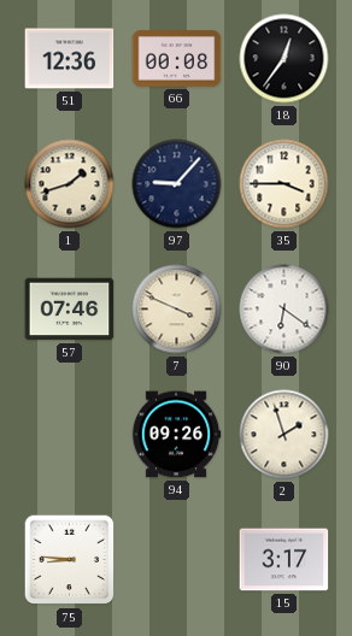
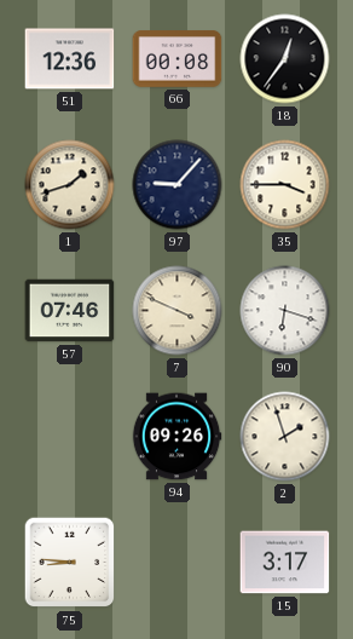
90: 6:21 -> 6:18 (285, 311)
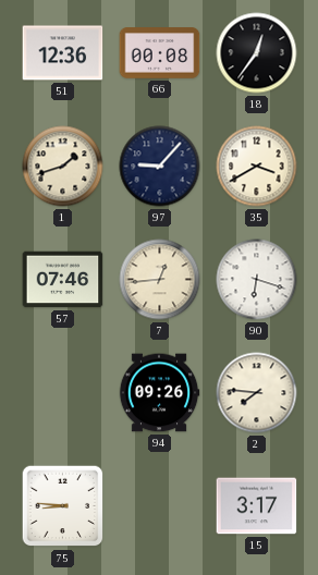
35: 3:45 -> 3:40 (257, 167)
7: 3:49 -> 12:44 (160, 280)
2: 1:57 -> 7:46 (257, 393)
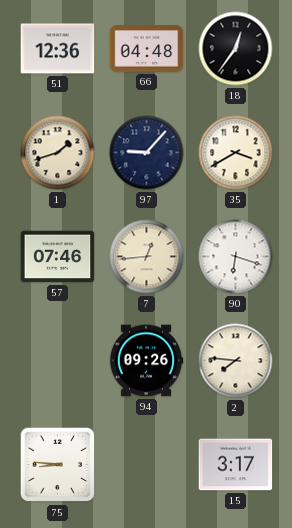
66: 00:08 -> 04:48 (147, 49)
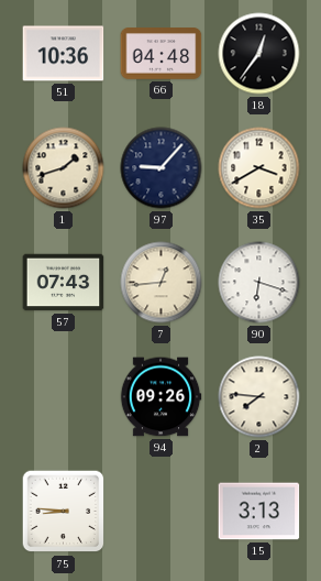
51: 12:36 -> 10:36 (64, 54)
57: 07:46 -> 07:43 (64, 283)
15: 3:17 -> 3:13 (259, 512)
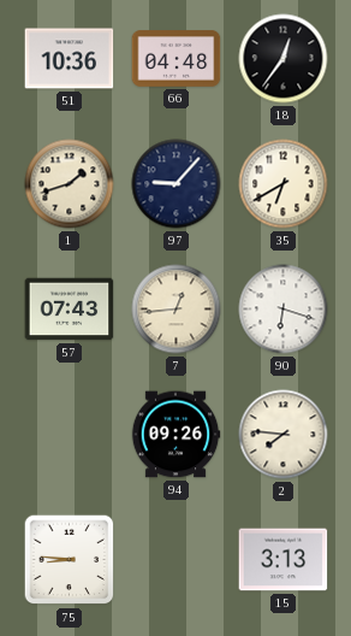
35: 3:40 -> 6:40 (284, 184)
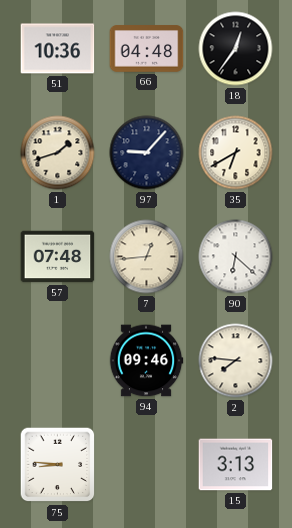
57: 07:43 -> 07:48 (58, 257)
90: 6:18 -> 6:22 (236, 257)
94: 09:26 -> 09:46 (146, 361)
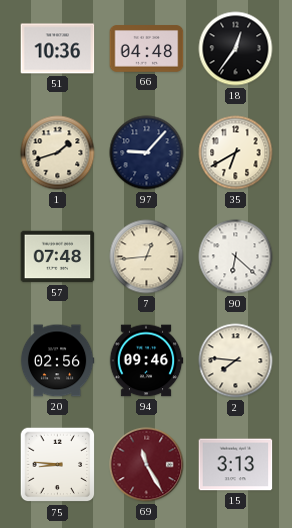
20: none -> 02:56 (57, 361)
69: none -> 11:25 (147, 465)
